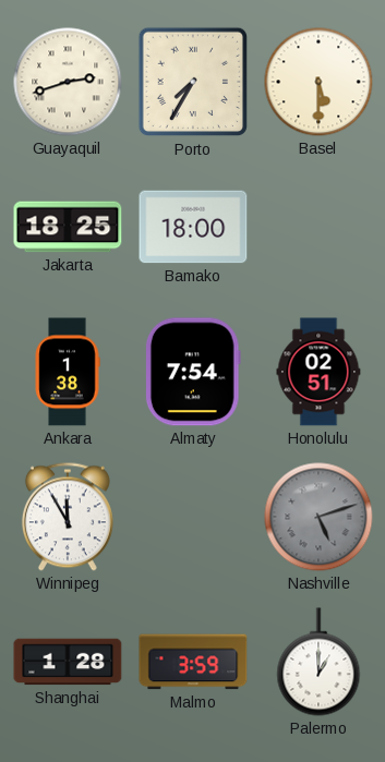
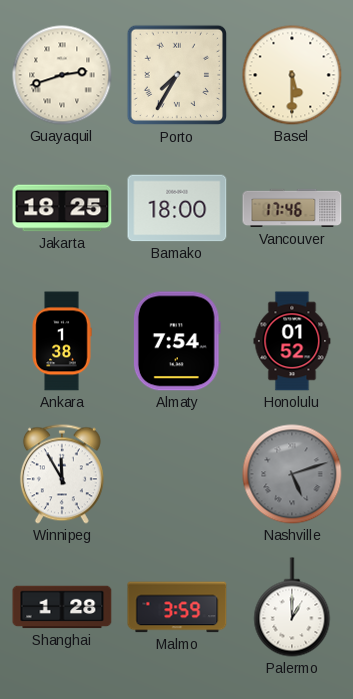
Vancouver: none -> 17:46 (292, 208)
Honolulu: 02:51 -> 01:52 (292, 341)
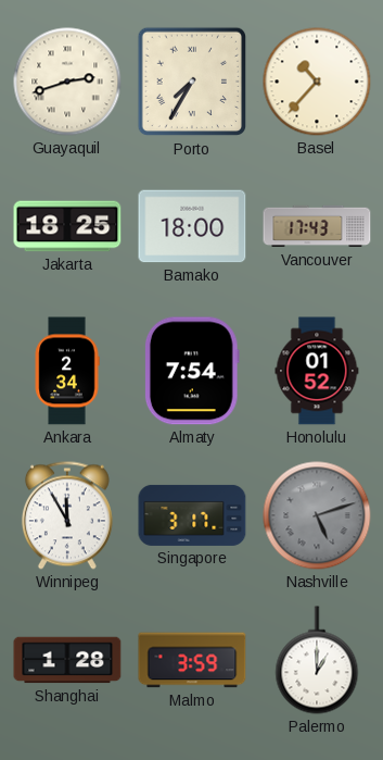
Basel: 5:30 -> 10:37 (317, 82)
Vancouver: 17:46 -> 17:43 (317, 226)
Ankara: 1:38 -> 2:34 (67, 371)
Singapore: none -> 3:17 (192, 515)
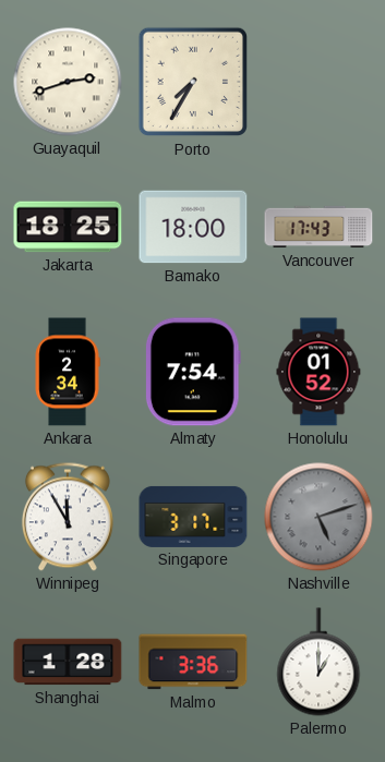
Basel: 10:37 -> none (317, 82)
Malmo: 3:59 -> 3:36 (193, 662)
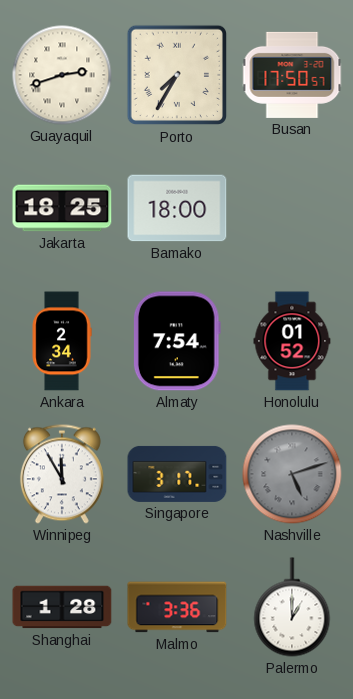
Busan: none -> 17:50 (292, 75)
Vancouver: 17:43 -> none (318, 227)
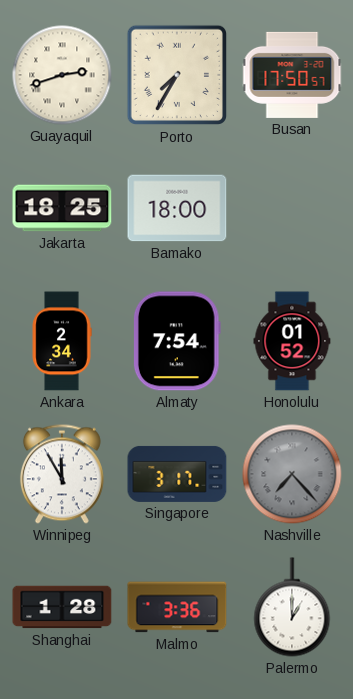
Nashville: 5:12 -> 7:23 (292, 474)
